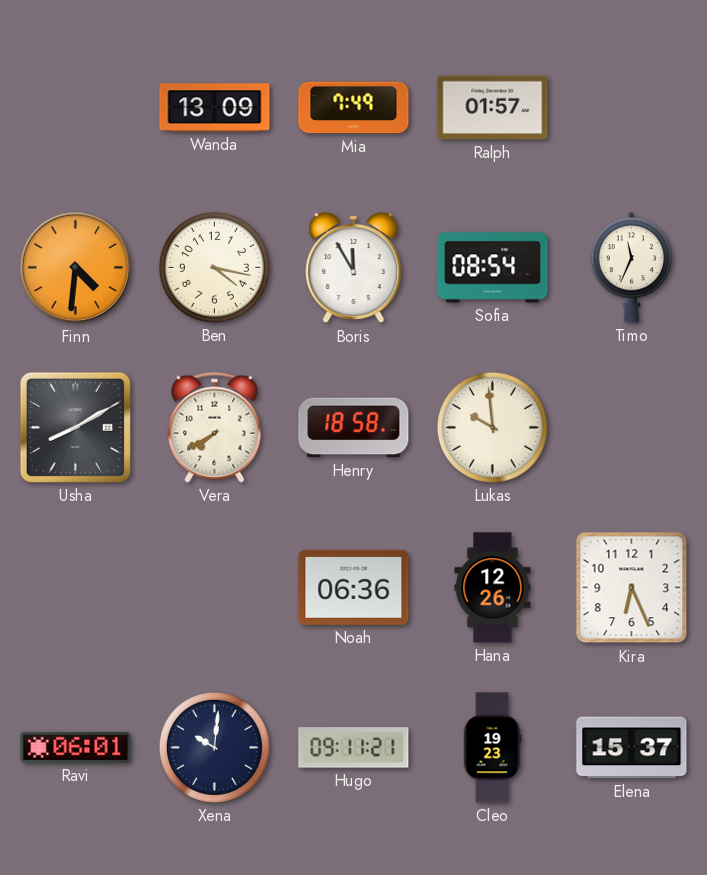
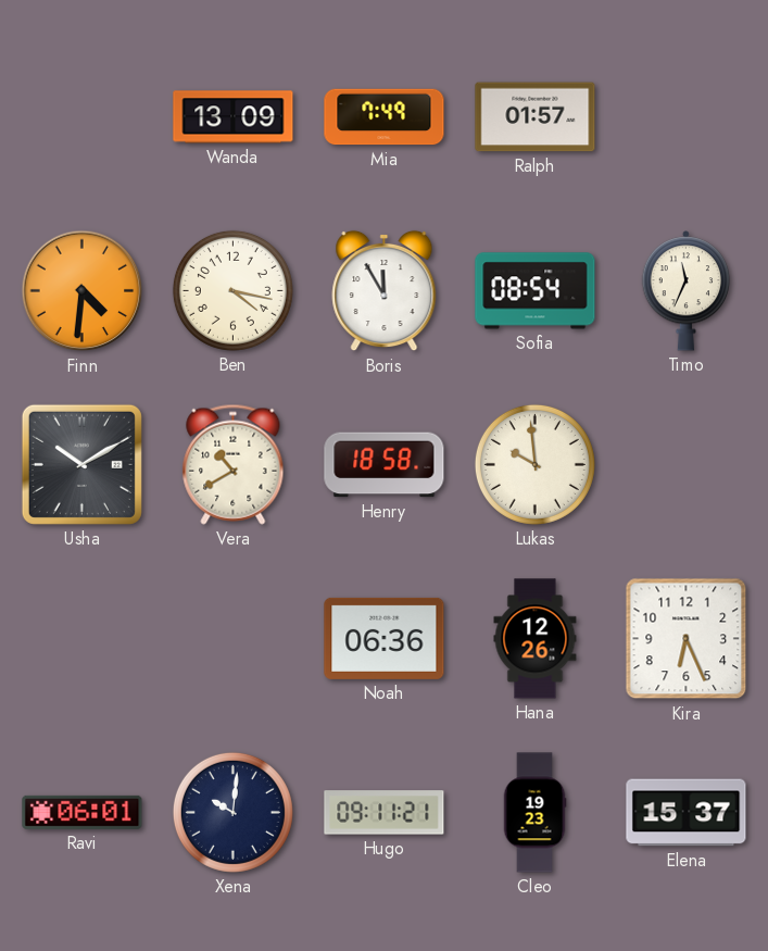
Usha: 8:10 -> 10:10 (81, 464)
Vera: 7:40 -> 10:40 (234, 464)
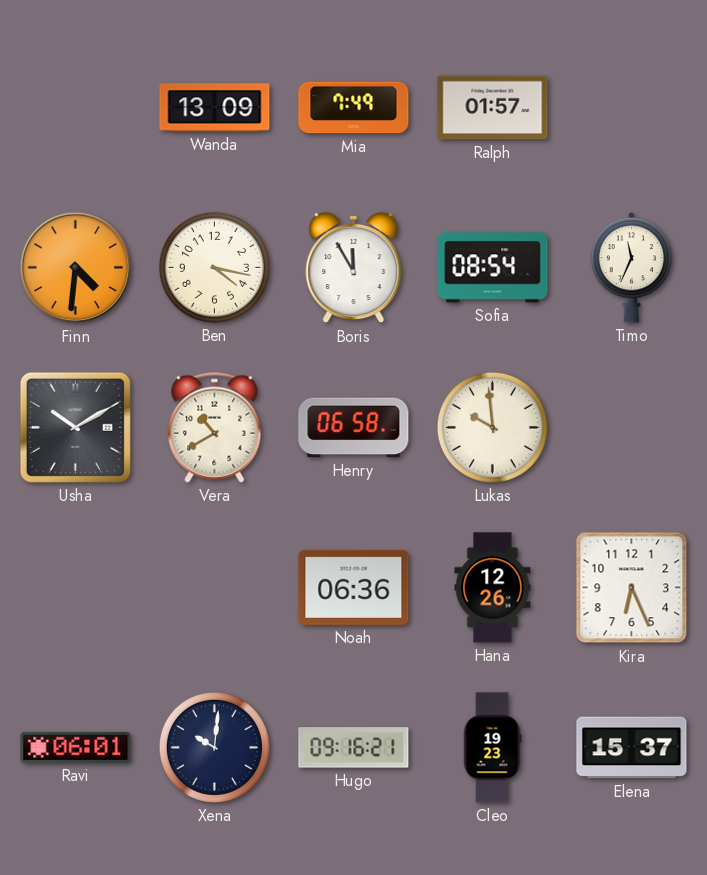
Henry: 18:58 -> 06:58 (354, 428)
Hugo: 09:11 -> 09:16 (354, 748)
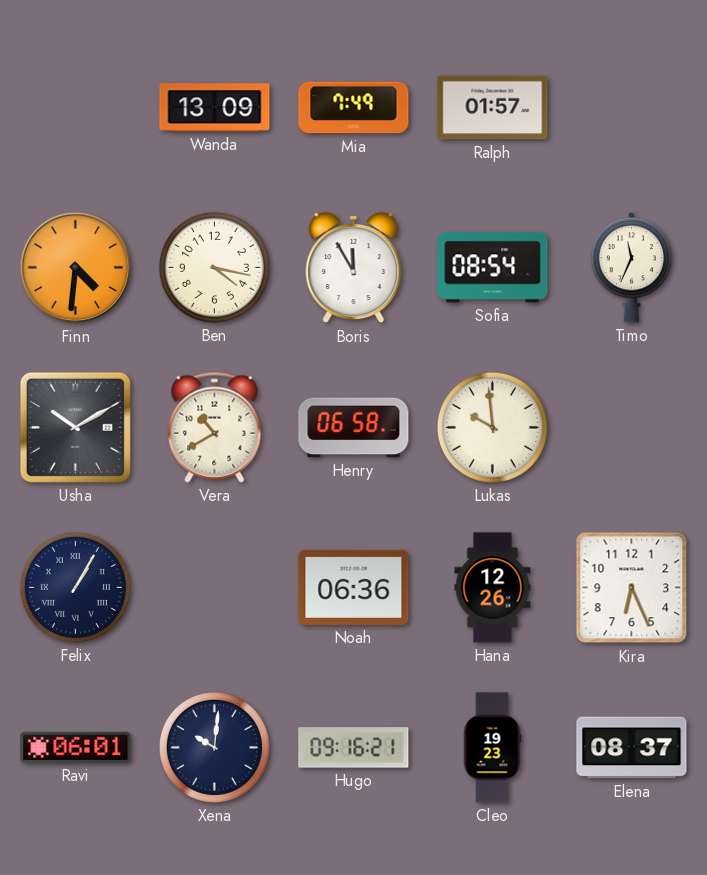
Felix: none -> 1:05 (75, 587)
Elena: 15:37 -> 08:37 (632, 748)
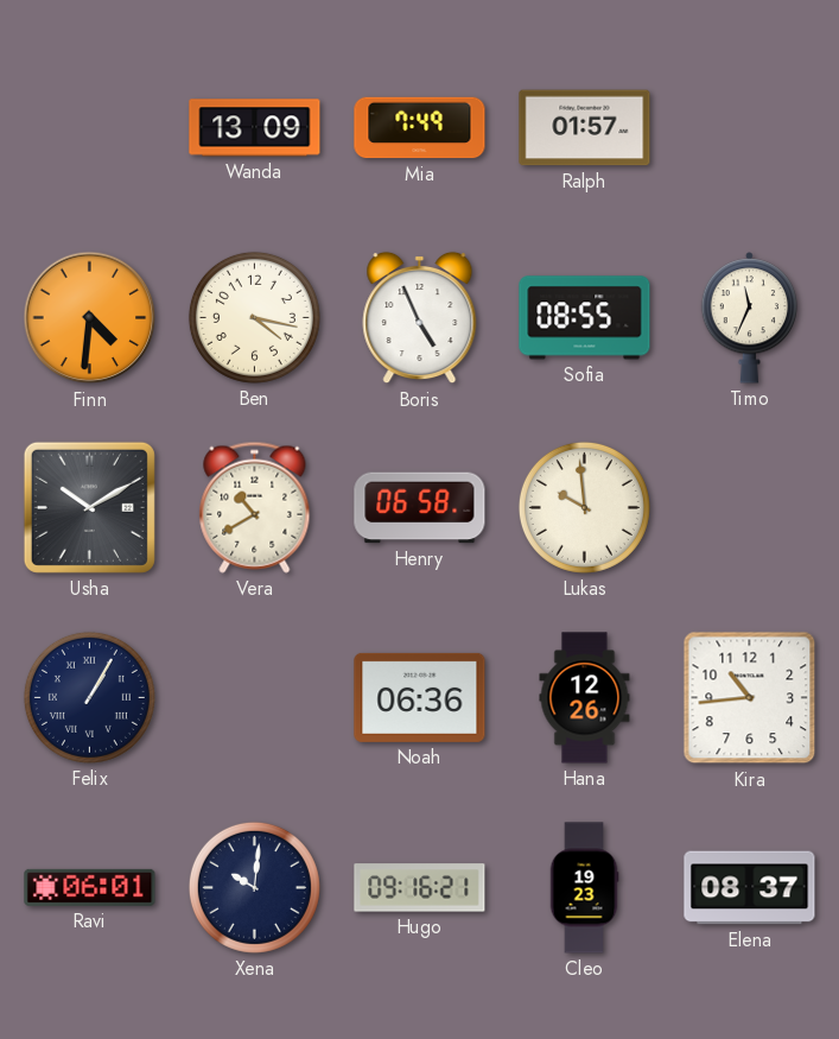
Boris: 11:55 -> 4:56 (420, 318)
Sofia: 08:54 -> 08:55 (585, 318)
Kira: 6:26 -> 10:44 (750, 698)
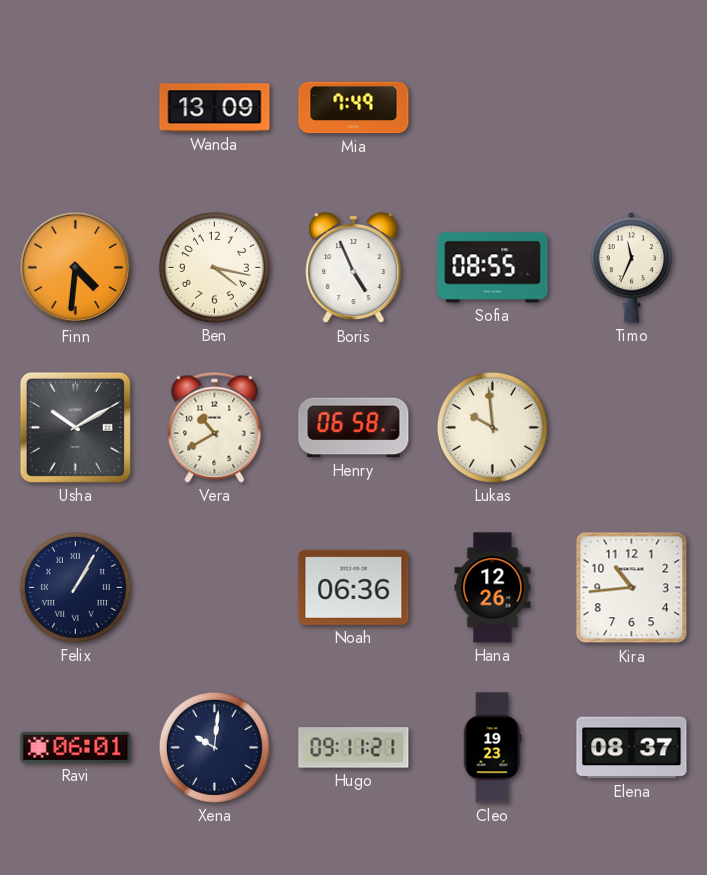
Ralph: 01:57 -> none (585, 128)
Hugo: 09:16 -> 09:11 (354, 748)
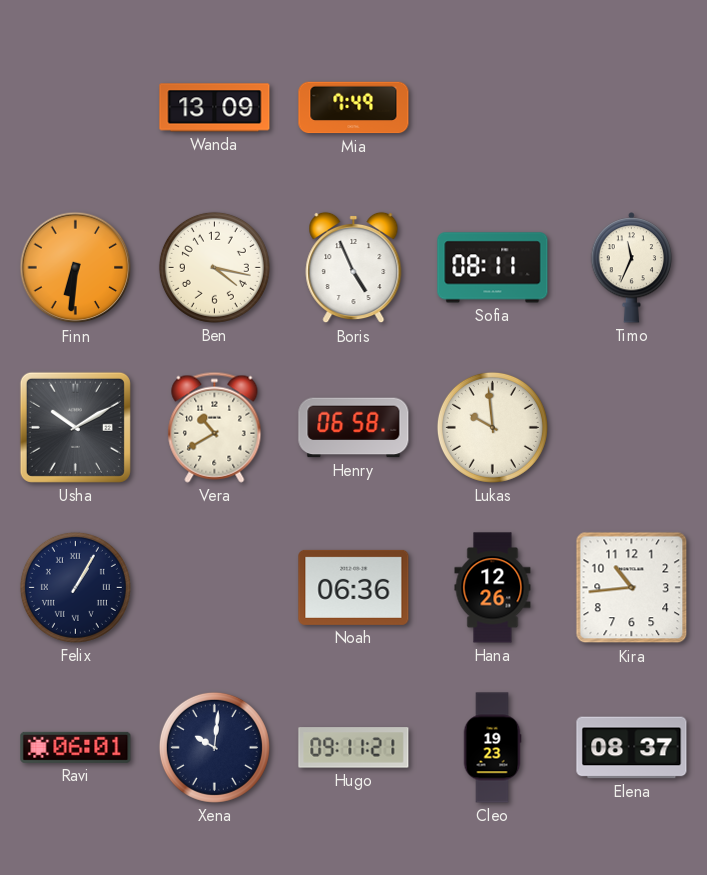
Finn: 4:31 -> 6:31 (76, 268)
Sofia: 08:55 -> 08:11 (493, 268)
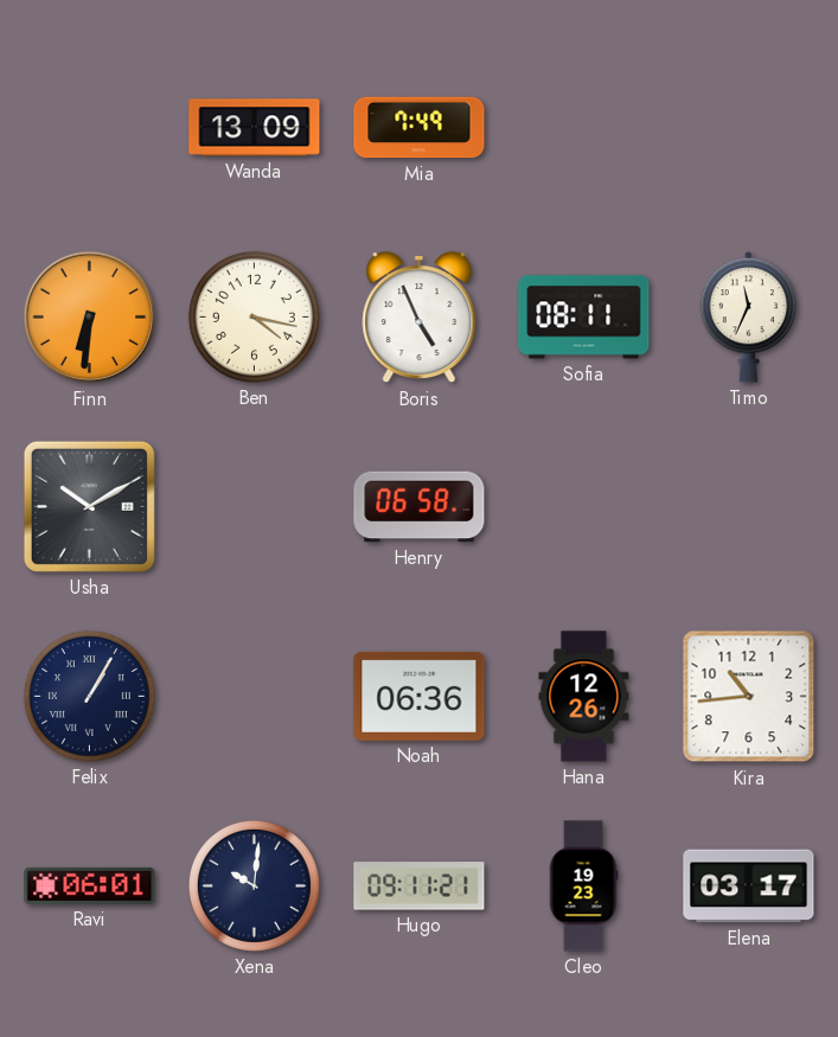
Vera: 10:40 -> none (215, 427)
Lukas: 9:59 -> none (492, 427)
Elena: 08:37 -> 03:17 (749, 886)
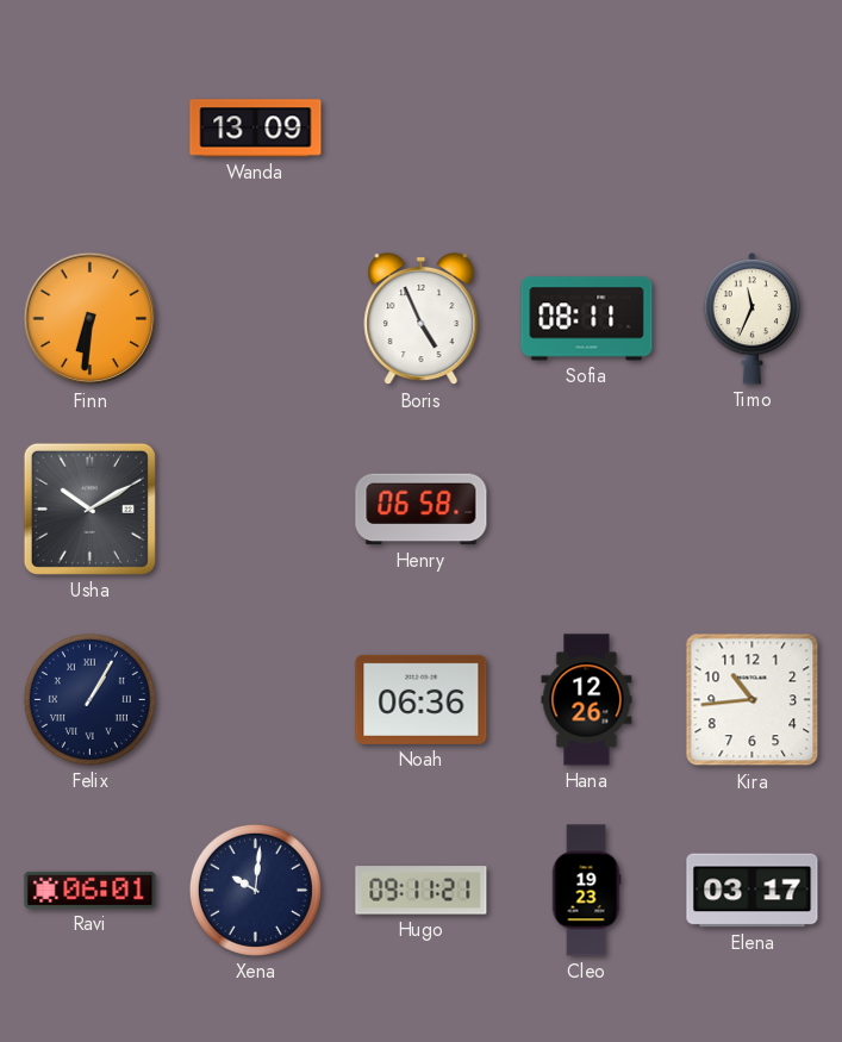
Mia: 7:49 -> none (420, 128)
Ben: 4:17 -> none (254, 316)
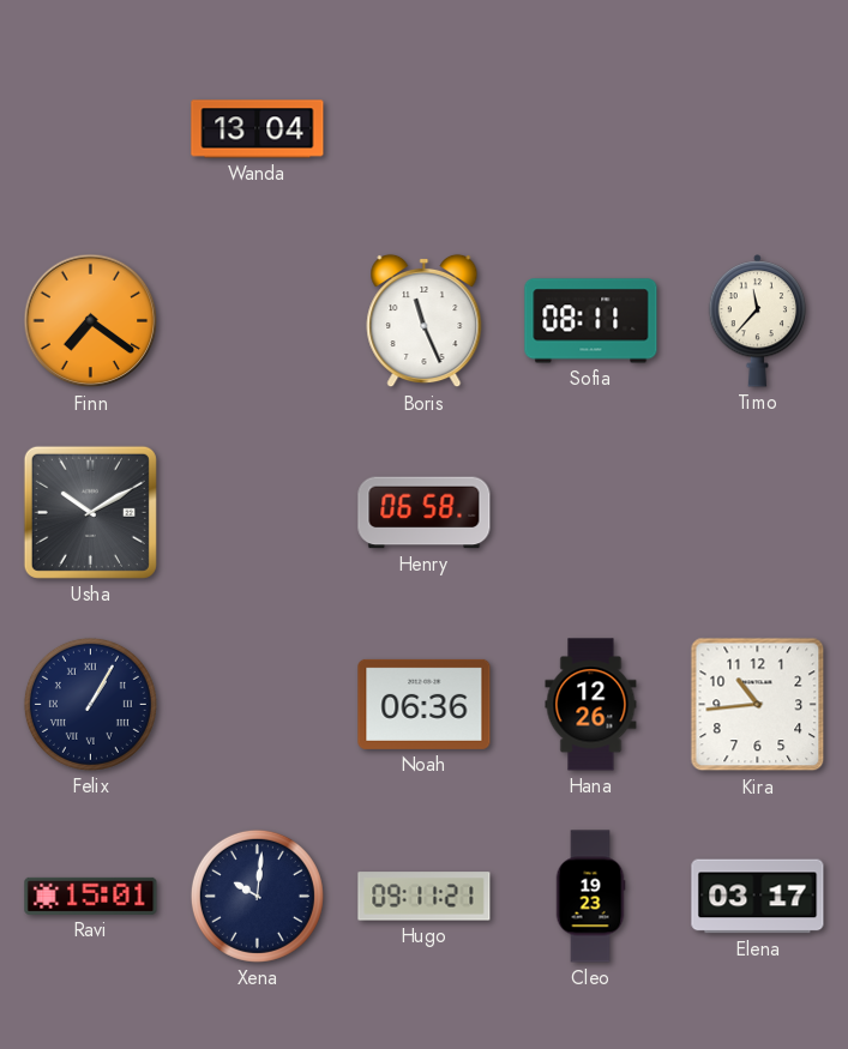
Wanda: 13:09 -> 13:04 (258, 129)
Finn: 6:31 -> 7:21 (91, 321)
Boris: 4:56 -> 11:26 (425, 321)
Timo: 11:34 -> 11:37 (758, 321)
Ravi: 06:01 -> 15:01 (91, 896)
